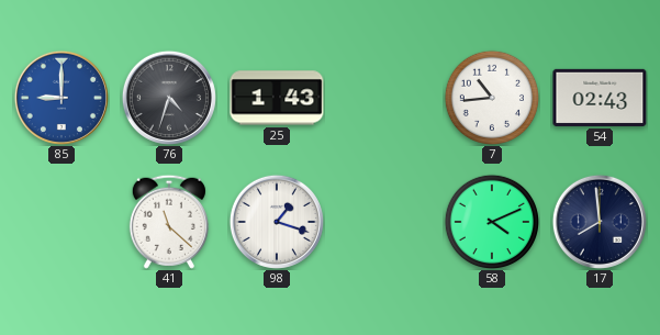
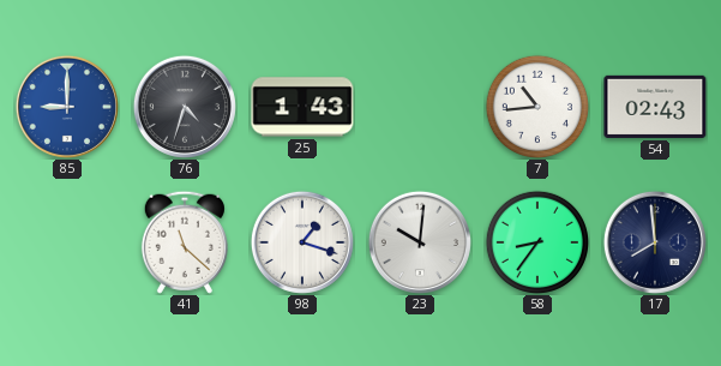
23: none -> 10:01 (420, 242)
58: 4:11 -> 8:36 (536, 241)
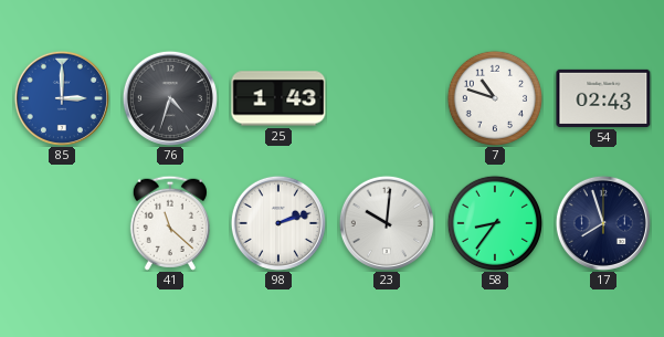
85: 9:00 -> 3:00 (62, 98)
7: 10:44 -> 10:48 (494, 97)
98: 1:18 -> 2:12 (278, 223)
17: 7:59 -> 7:57 (603, 223)
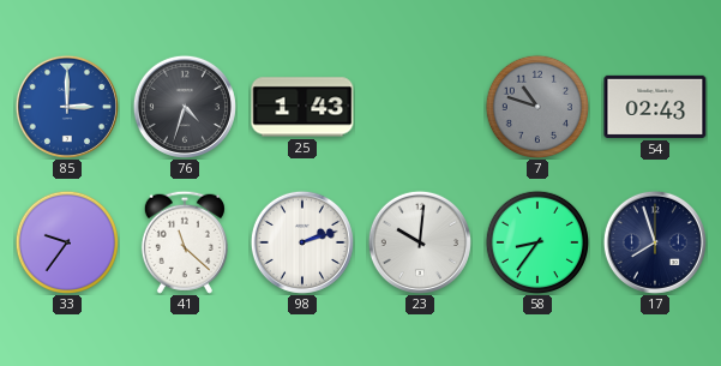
7 dial: white -> grey (536, 106)
33: none -> 9:36 (66, 241)
